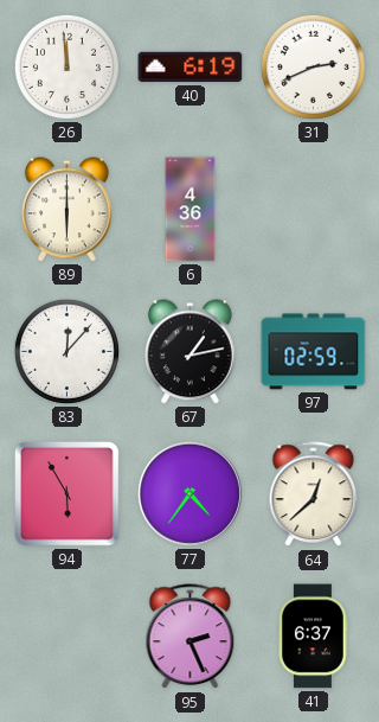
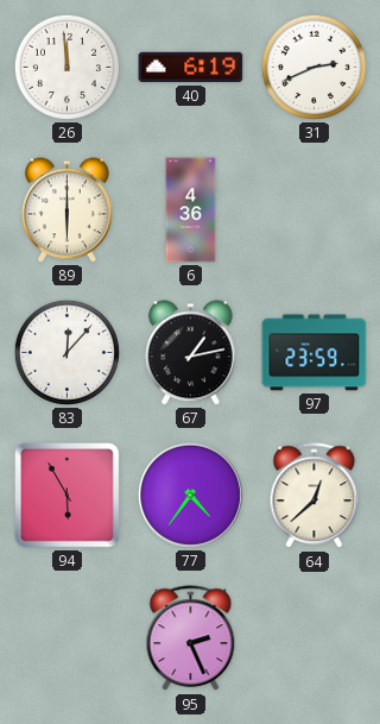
97: 02:59 -> 23:59 (315, 353)
41: 6:37 -> none (314, 637)
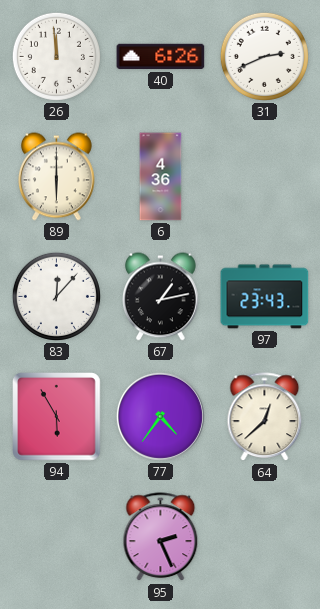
40: 6:19 -> 6:26 (161, 57)
97: 23:59 -> 23:43 (265, 297)
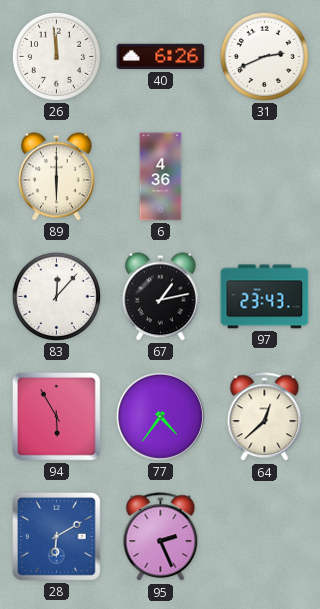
28: none -> 6:10 (57, 537)
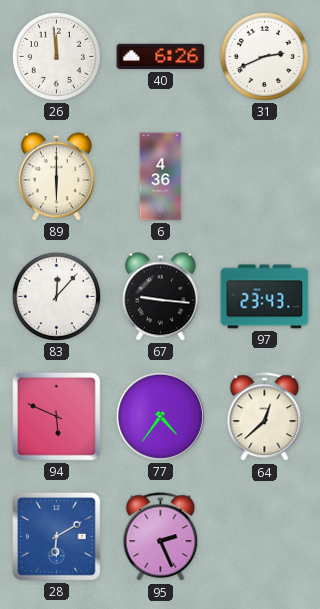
67: 1:13 -> 9:16 (161, 297)
94: 5:55 -> 5:49 (57, 417)
